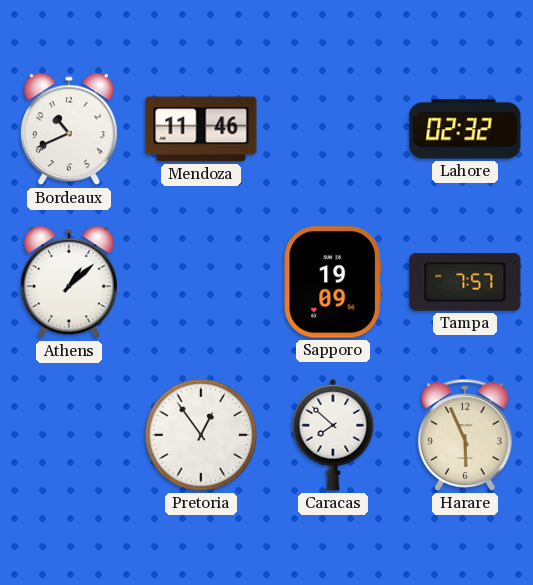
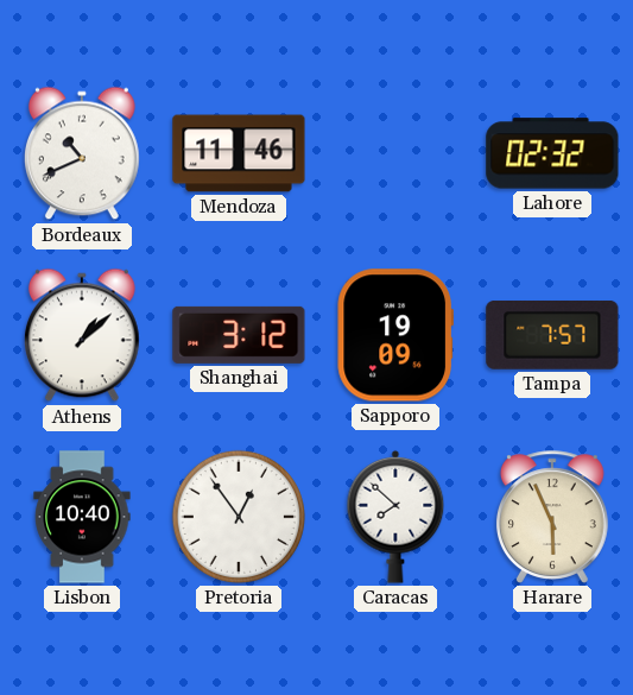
Shanghai: none -> 3:12 (239, 335)
Lisbon: none -> 10:40 (82, 517)
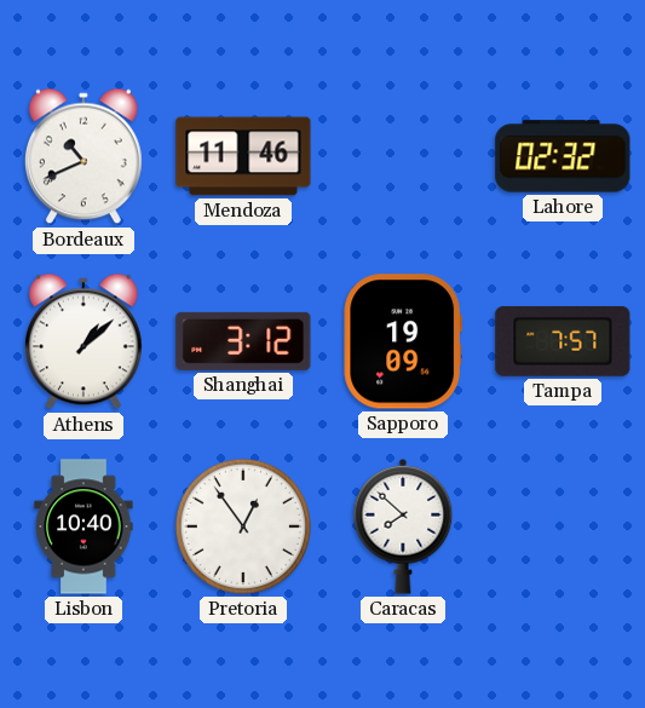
Harare: 5:56 -> none (552, 517)
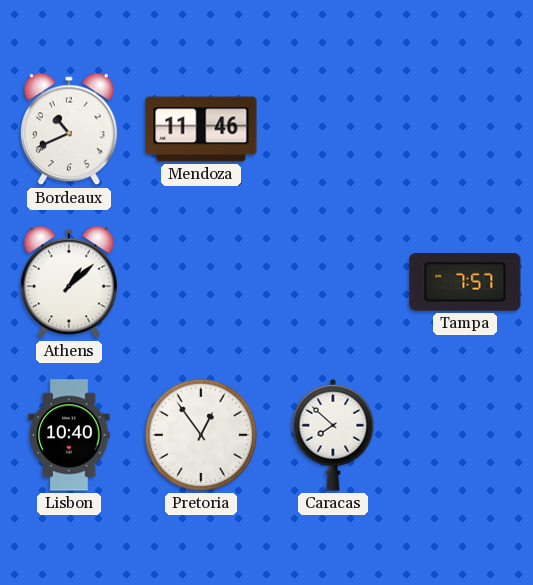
Lahore: 02:32 -> none (563, 156)
Shanghai: 3:12 -> none (243, 341)
Sapporo: 19:09 -> none (402, 341)
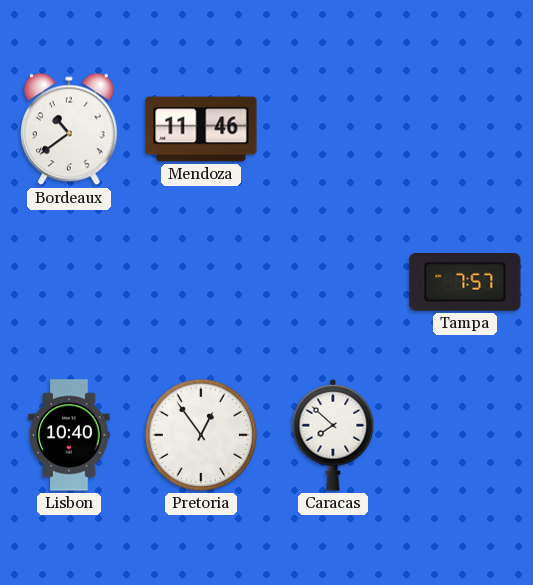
Bordeaux: 10:41 -> 10:39 (69, 129)
Athens: 1:08 -> none (69, 282)
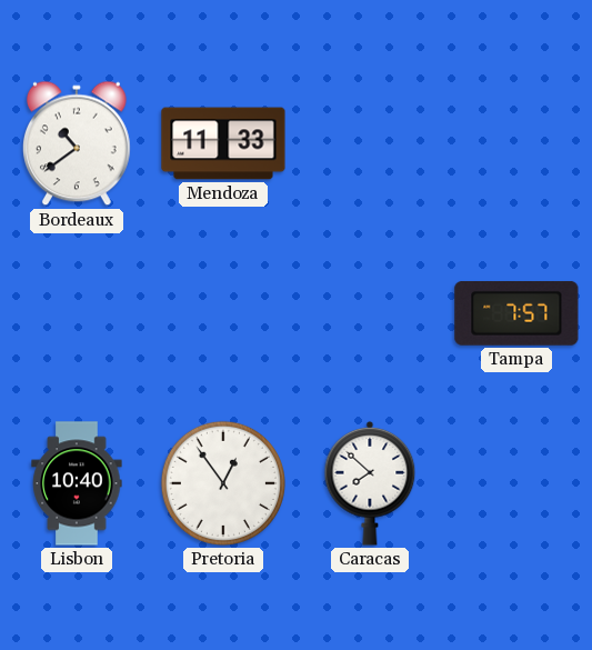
Mendoza: 11:46 -> 11:33 (223, 143)
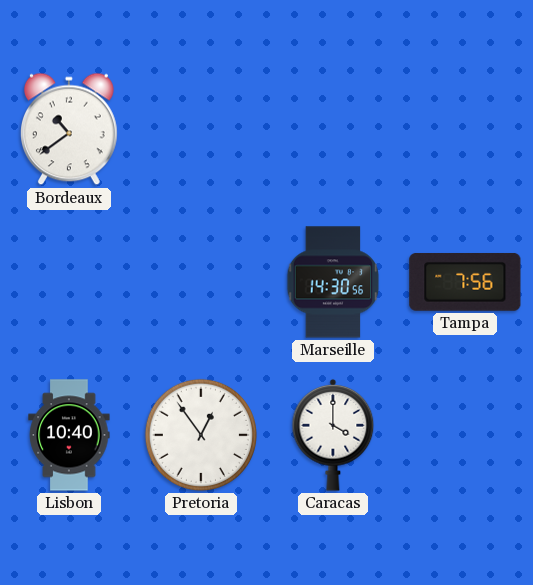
Mendoza: 11:33 -> none (223, 143)
Marseille: none -> 14:30 (333, 282)
Tampa: 7:57 -> 7:56 (465, 282)
Caracas: 7:52 -> 4:00 (333, 435)
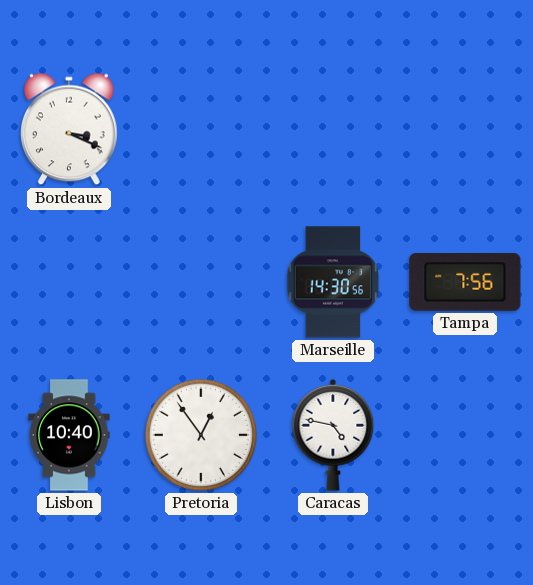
Bordeaux: 10:39 -> 3:19 (69, 129)
Caracas: 4:00 -> 4:47 (333, 435)
